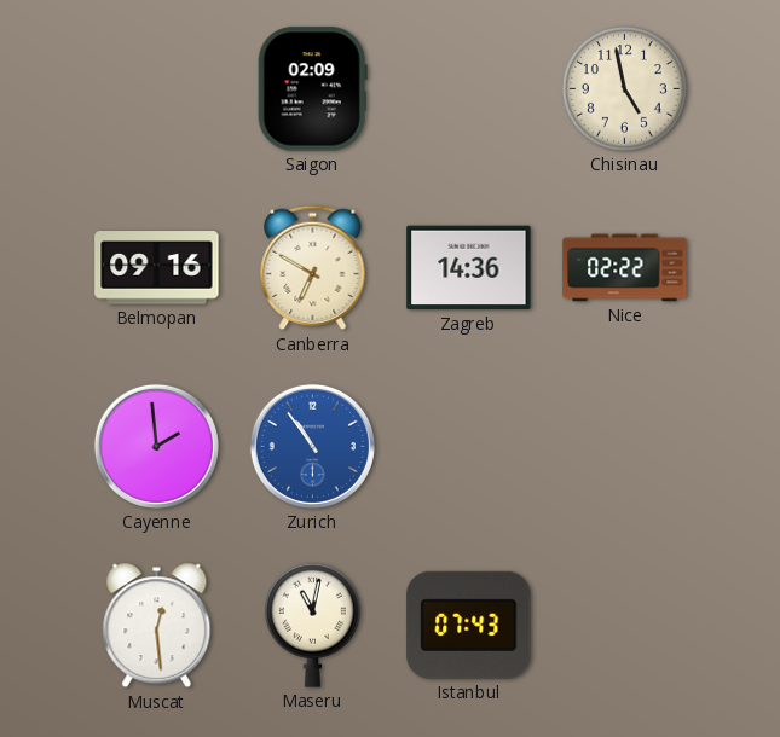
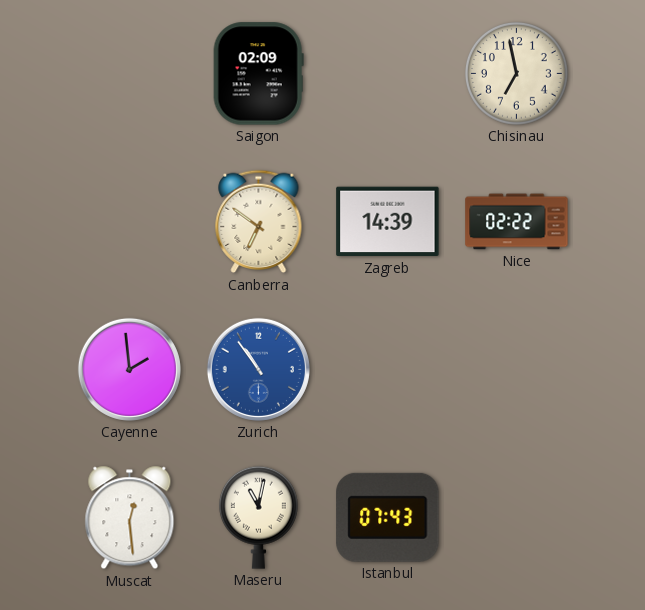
Chisinau: 4:58 -> 6:58 (516, 73)
Belmopan: 09:16 -> none (157, 268)
Canberra: 6:50 -> 6:51 (259, 222)
Zagreb: 14:36 -> 14:39 (388, 222)
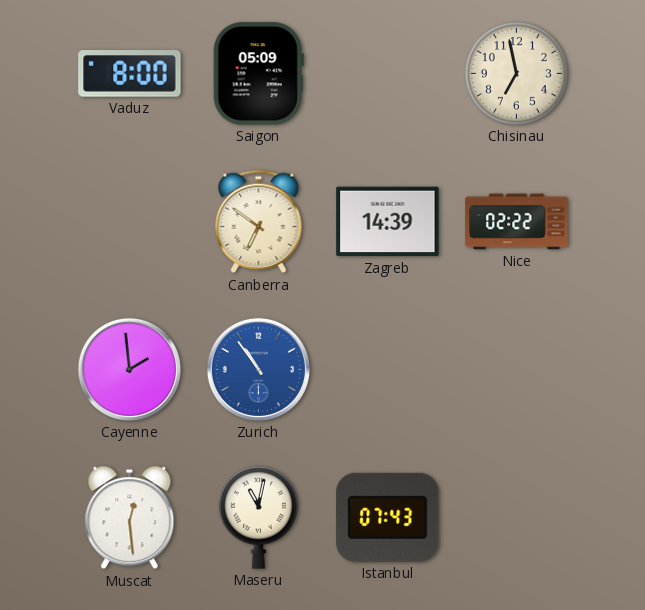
Vaduz: none -> 8:00 (130, 74)
Saigon: 02:09 -> 05:09 (258, 74)
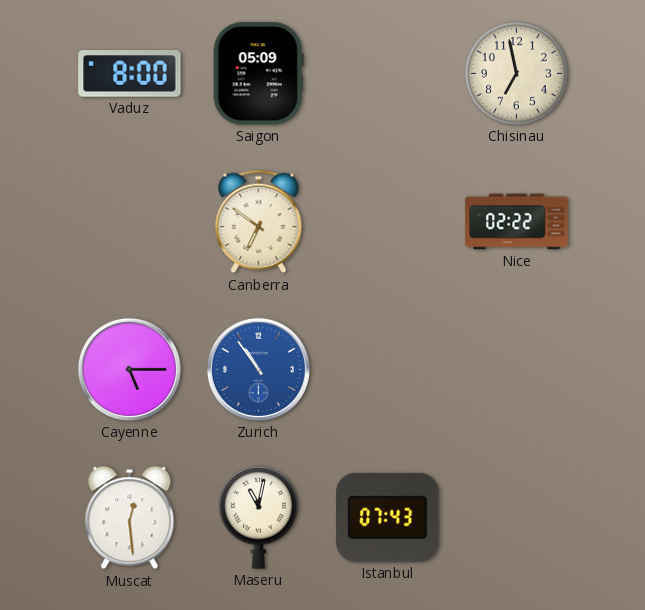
Zagreb: 14:39 -> none (388, 222)
Cayenne: 1:59 -> 5:15 (129, 369)
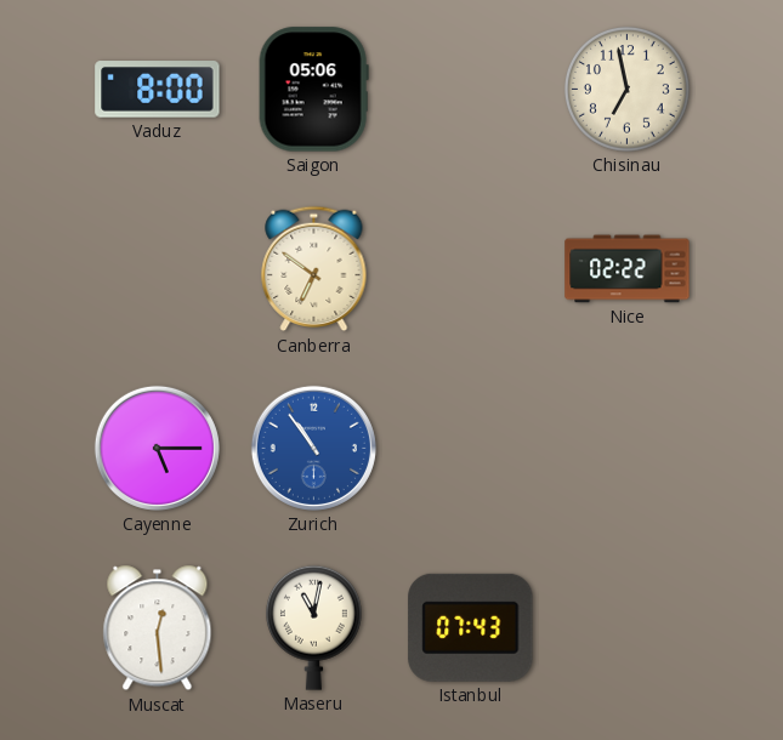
Saigon: 05:09 -> 05:06 (313, 90)
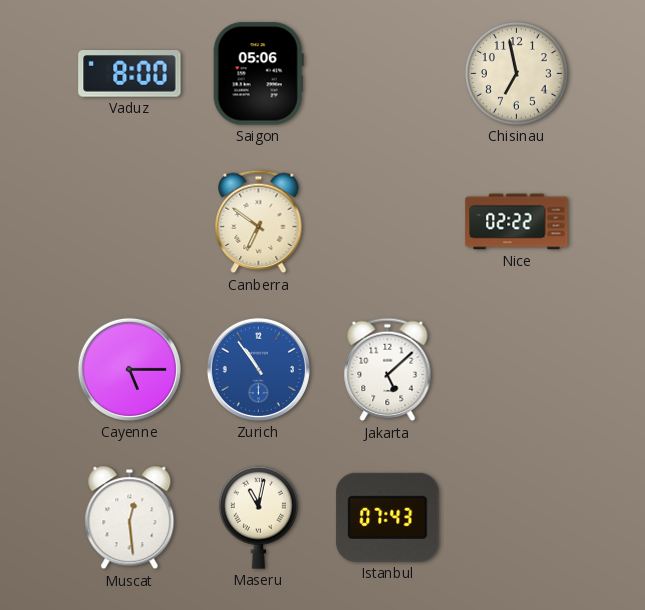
Jakarta: none -> 5:08 (388, 370)
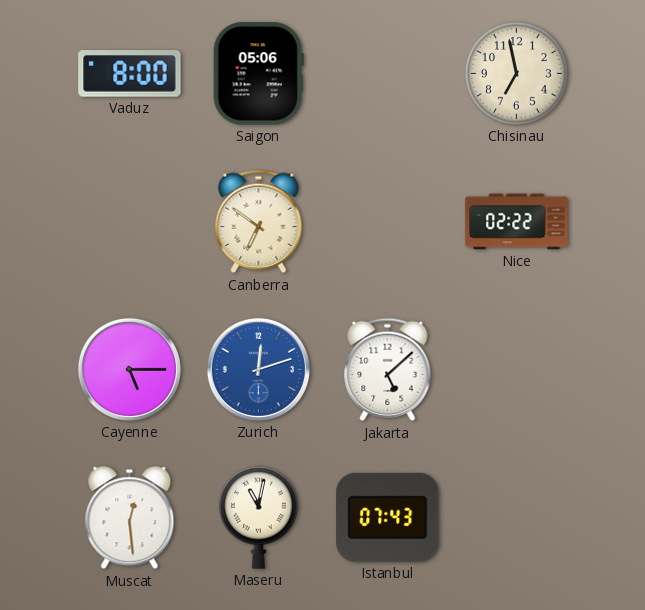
Zurich: 10:54 -> 12:12 (258, 369)
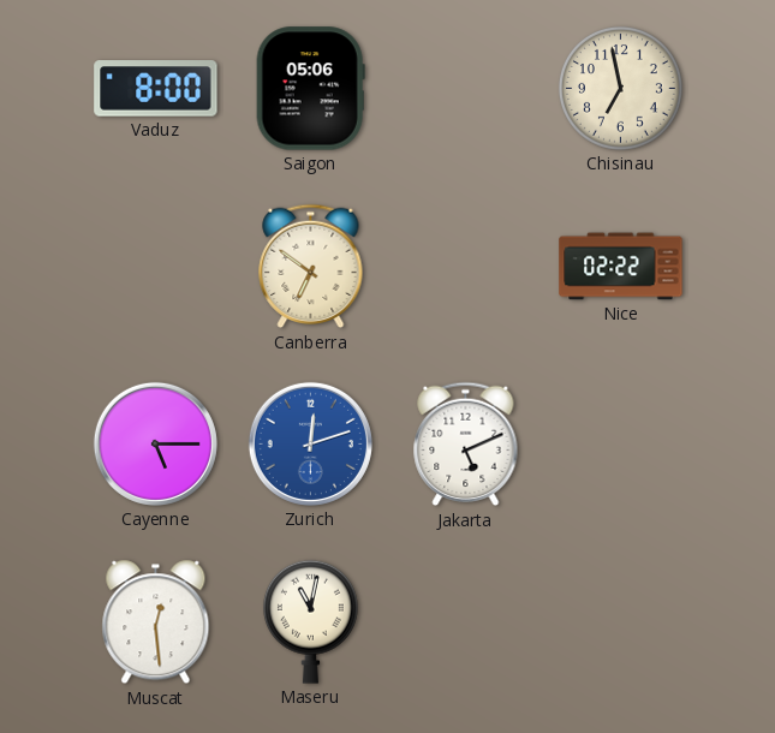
Jakarta: 5:08 -> 5:11 (466, 445)
Istanbul: 07:43 -> none (388, 517)
